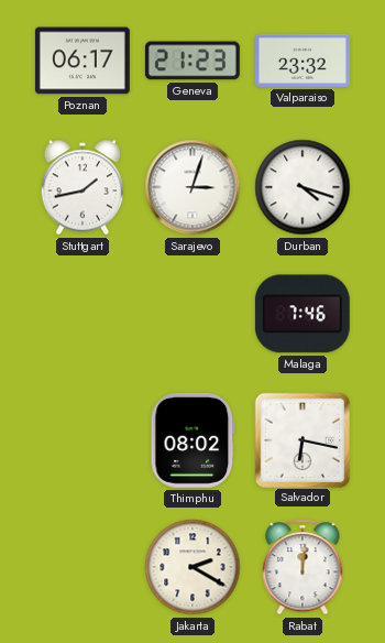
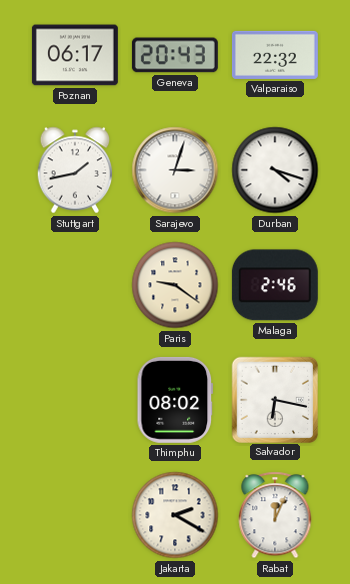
Geneva: 21:23 -> 20:43 (175, 55)
Valparaiso: 23:32 -> 22:32 (275, 55)
Paris: none -> 9:21 (175, 285)
Malaga: 7:46 -> 2:46 (275, 285)
Rabat: 12:01 -> 12:04 (275, 515)
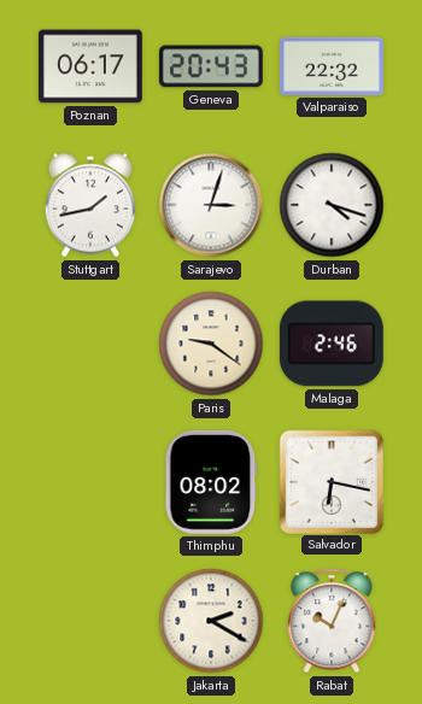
Rabat: 12:04 -> 10:04 (332, 621)
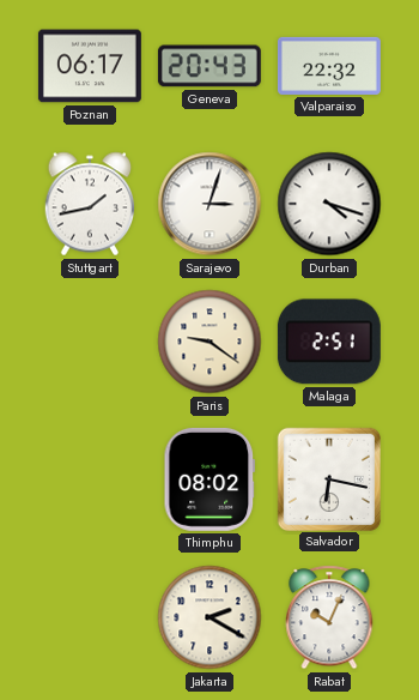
Malaga: 2:46 -> 2:51 (329, 342)
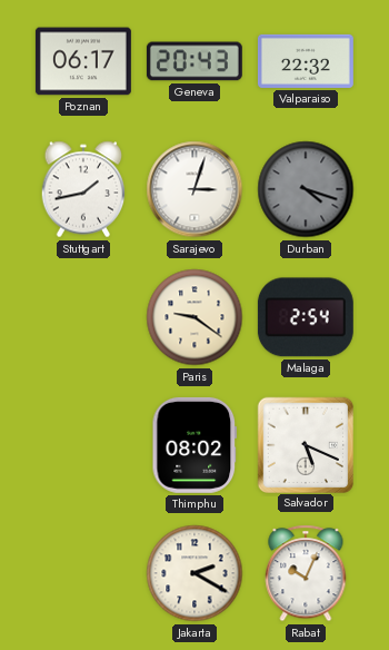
Durban dial: white -> grey (306, 189)
Malaga: 2:51 -> 2:54 (306, 317)
Salvador: 6:17 -> 5:19 (305, 444)
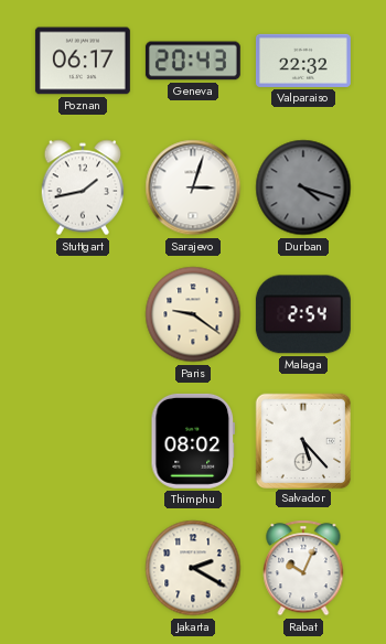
Salvador: 5:19 -> 5:23 (302, 440)
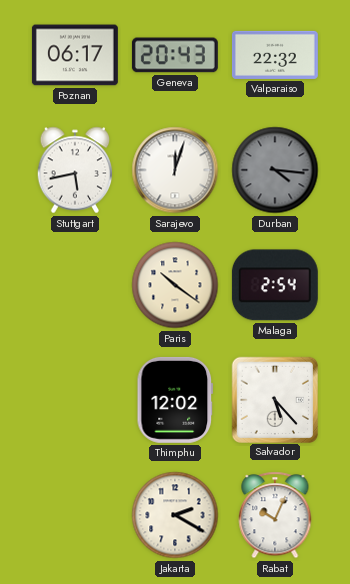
Stuttgart: 1:43 -> 5:43 (75, 170)
Sarajevo: 3:03 -> 12:03 (175, 170)
Durban: 4:18 -> 4:16 (275, 170)
Paris: 9:21 -> 10:21 (175, 285)
Thimphu: 08:02 -> 12:02 (175, 400)
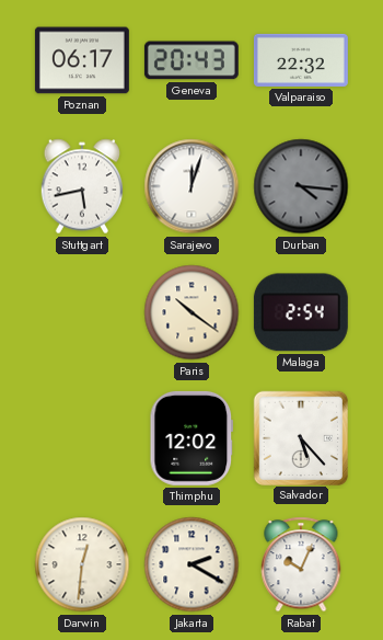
Darwin: none -> 12:31 (82, 564)
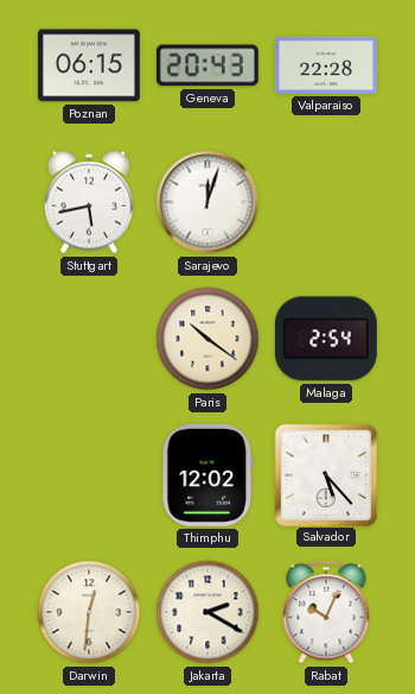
Poznan: 06:17 -> 06:15 (89, 65)
Valparaiso: 22:32 -> 22:28 (326, 65)
Durban: 4:16 -> none (301, 186)
